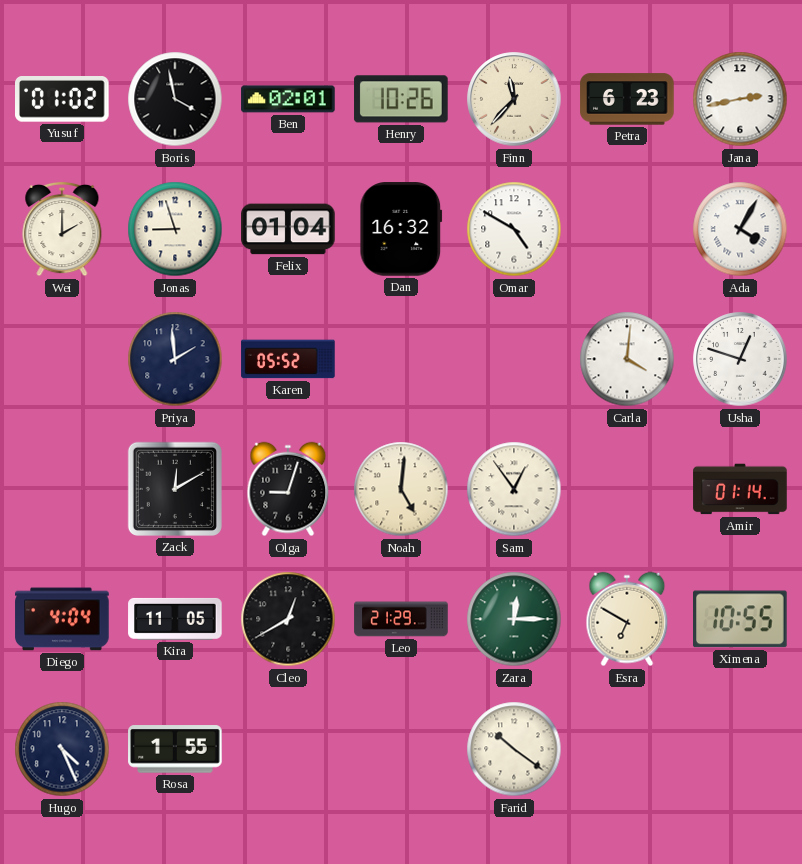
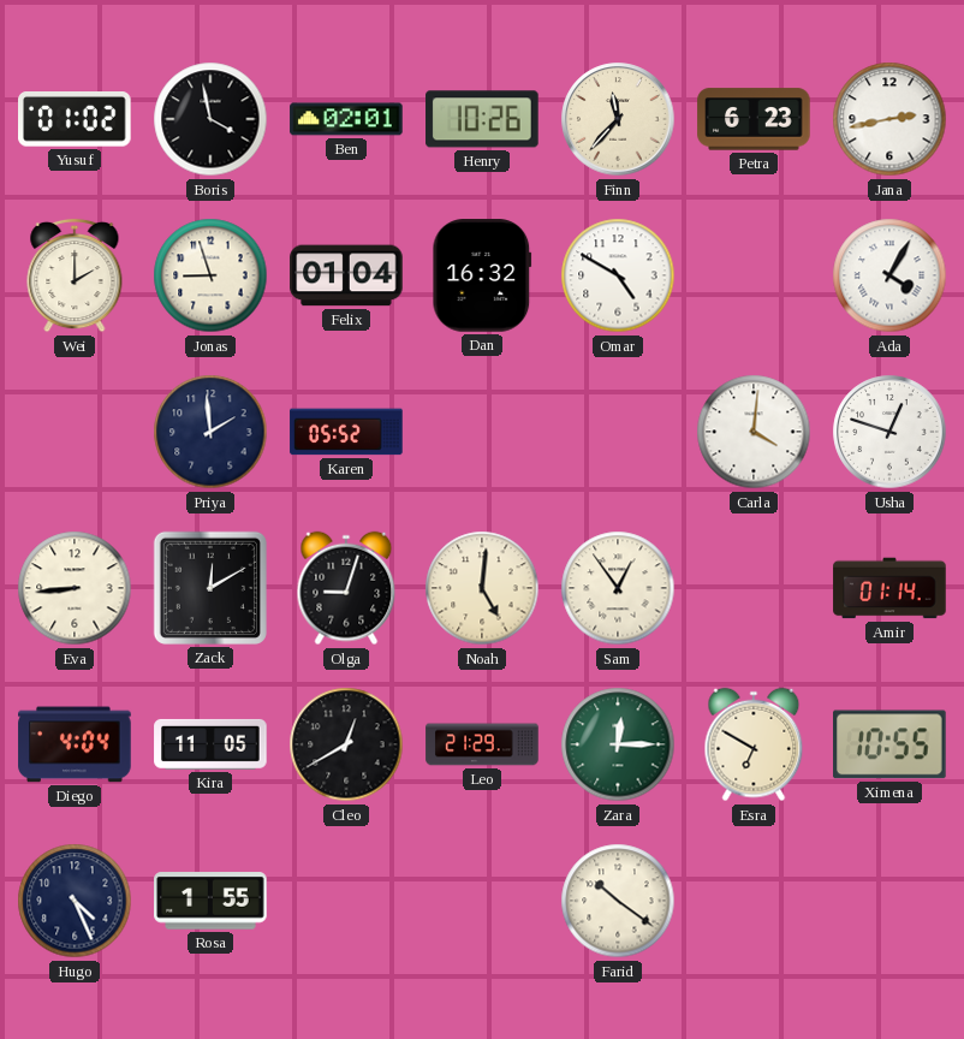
Eva: none -> 8:44 (75, 588)
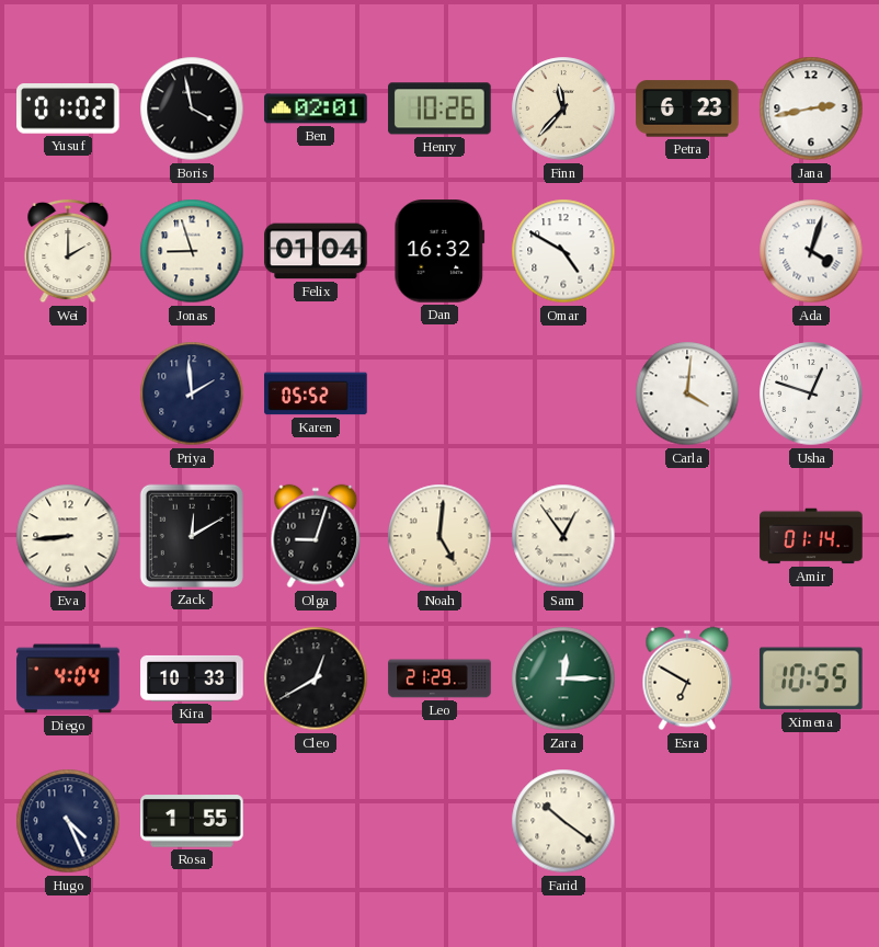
Ada: 4:05 -> 4:03 (811, 251)
Kira: 11:05 -> 10:33 (192, 678)
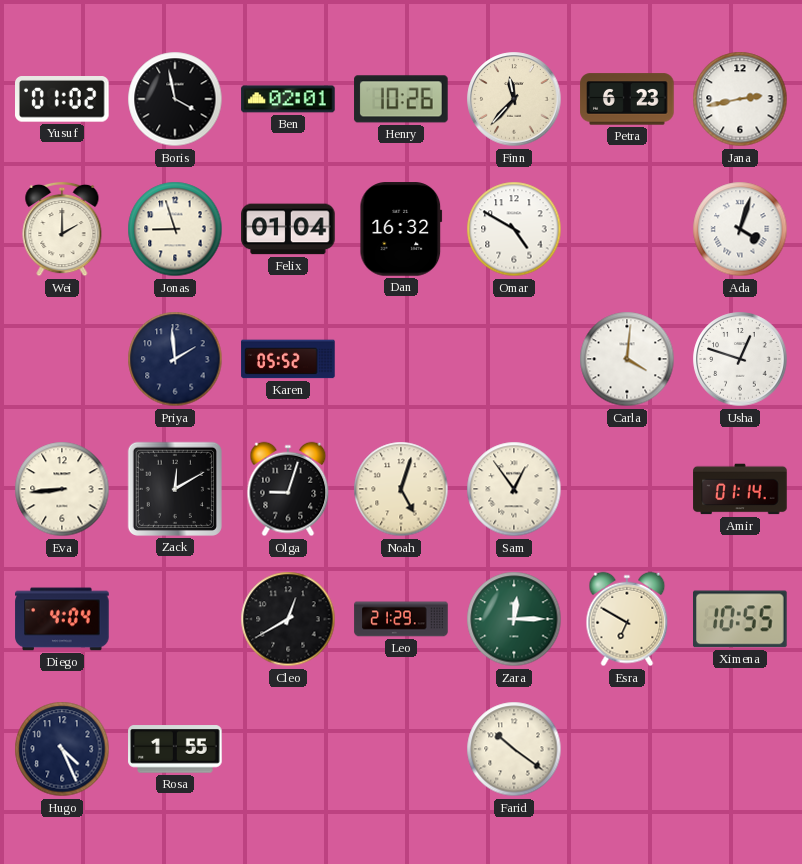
Noah: 5:01 -> 5:03 (401, 489)
Kira: 10:33 -> none (192, 678)
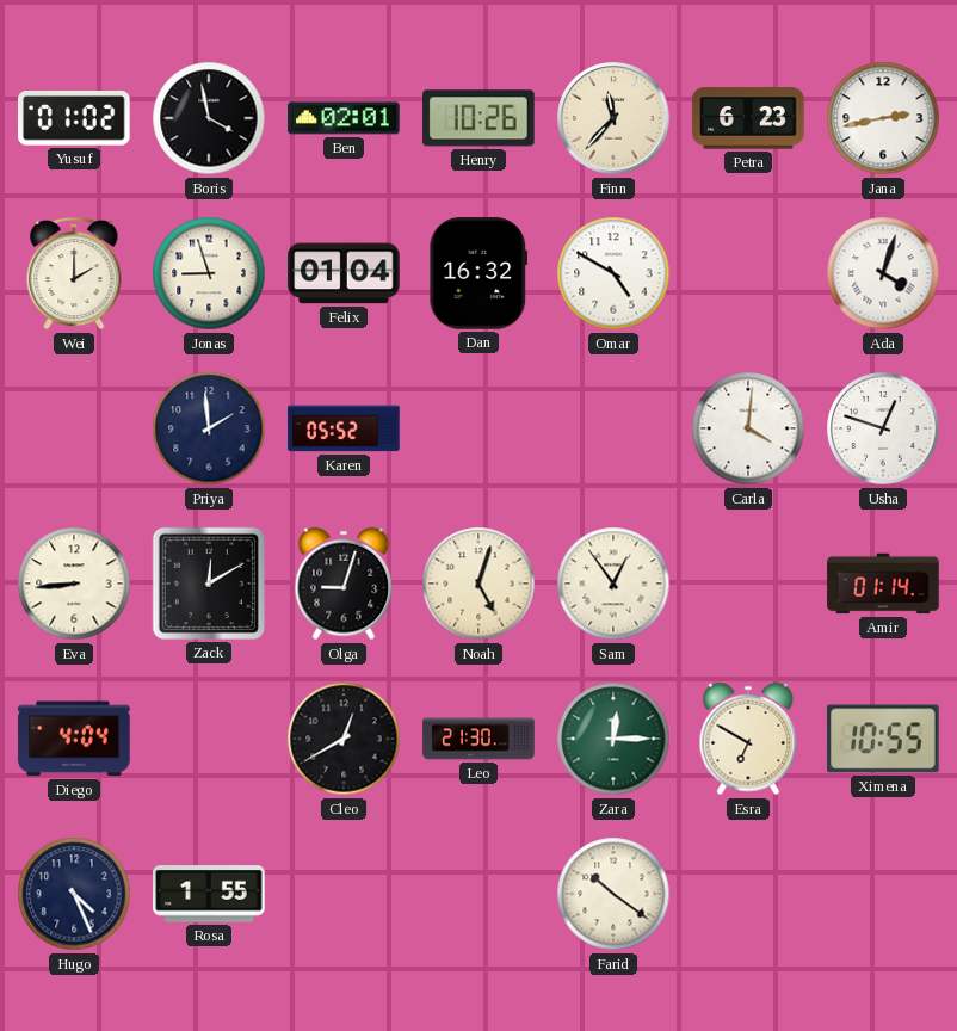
Leo: 21:29 -> 21:30 (478, 739)
